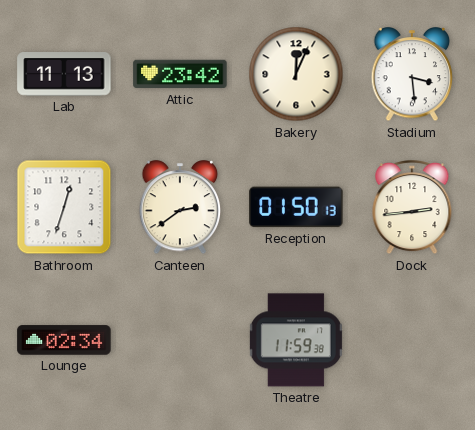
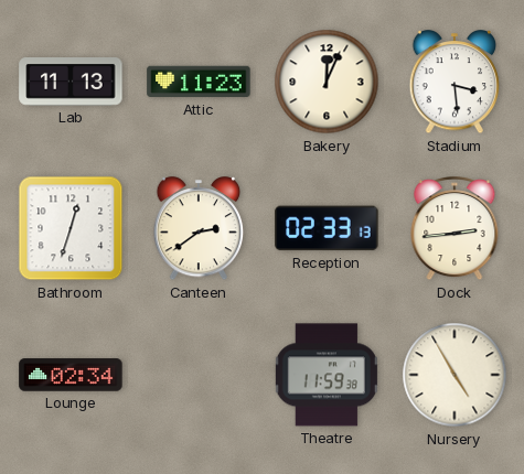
Attic: 23:42 -> 11:23 (199, 82)
Reception: 01:50 -> 02:33 (327, 228)
Nursery: none -> 4:55 (455, 375)
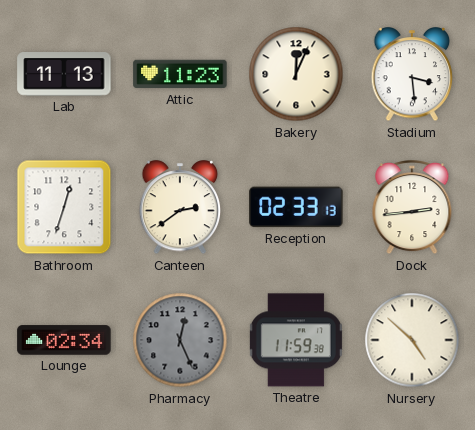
Pharmacy: none -> 12:26 (180, 340)
Nursery: 4:55 -> 4:52 (412, 340)
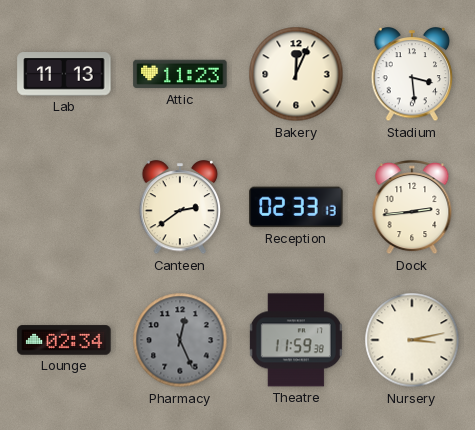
Bathroom: 12:33 -> none (64, 207)
Nursery: 4:52 -> 3:13 (412, 340)
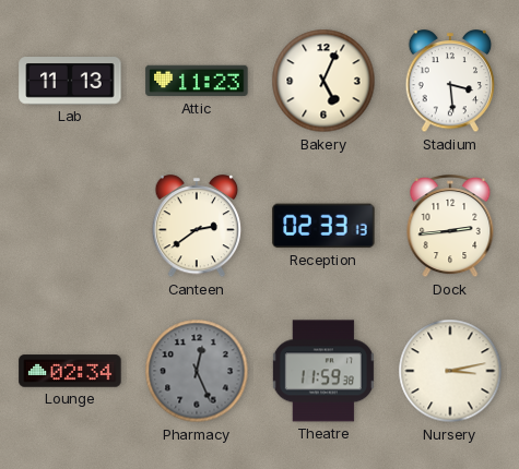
Bakery: 12:04 -> 5:04 (323, 81)
